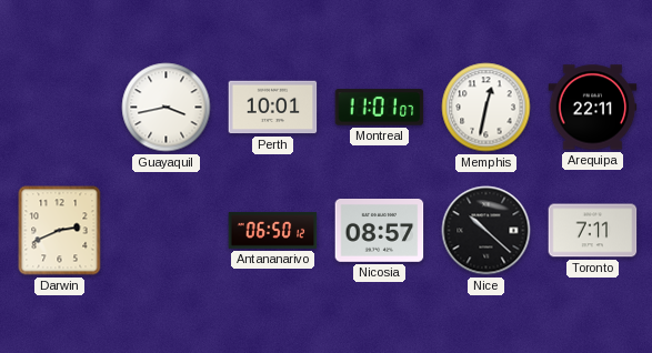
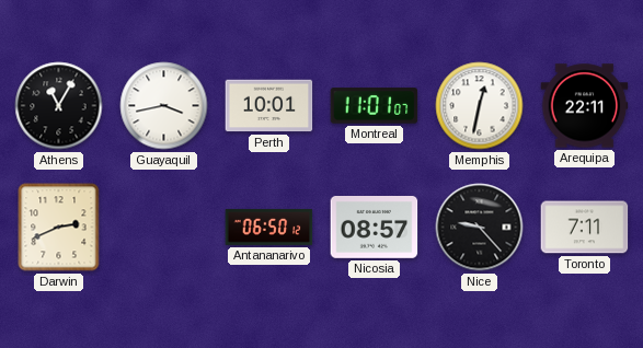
Athens: none -> 11:05 (59, 106)
Nice: 10:22 -> 9:23 (480, 228)
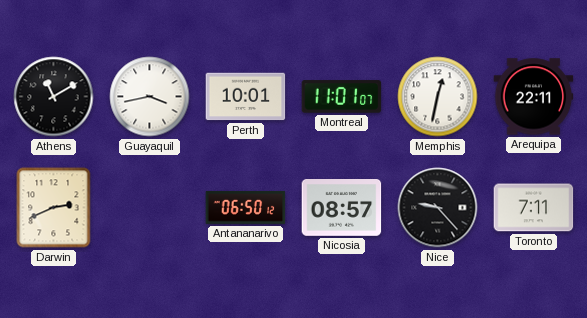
Athens: 11:05 -> 11:10 (54, 97)
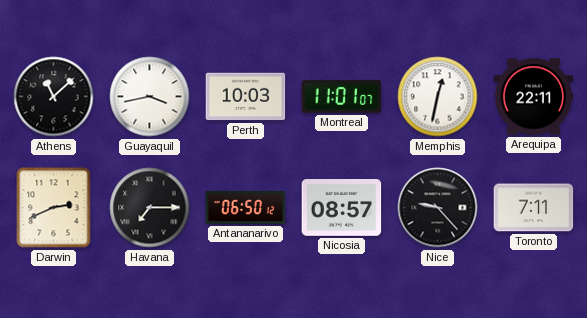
Athens: 11:10 -> 11:08 (54, 97)
Perth: 10:01 -> 10:03 (246, 97)
Havana: none -> 7:15 (150, 208)
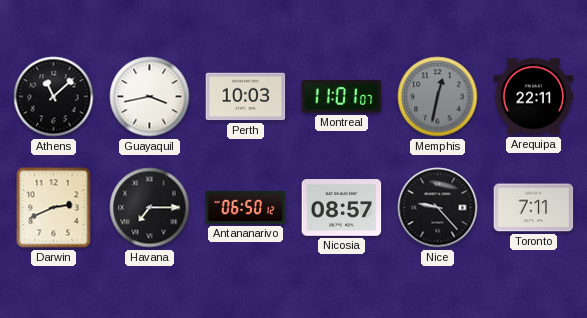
Memphis dial: white -> grey (438, 97)
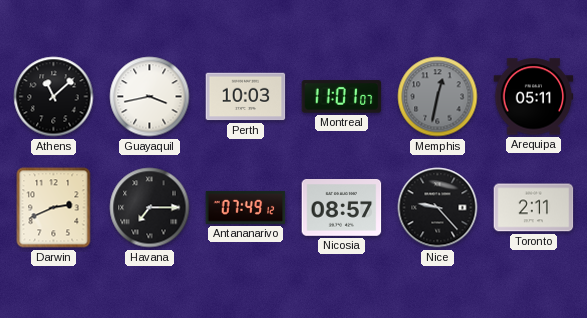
Arequipa: 22:11 -> 05:11 (534, 97)
Antananarivo: 06:50 -> 07:49 (246, 207)
Toronto: 7:11 -> 2:11 (534, 208)
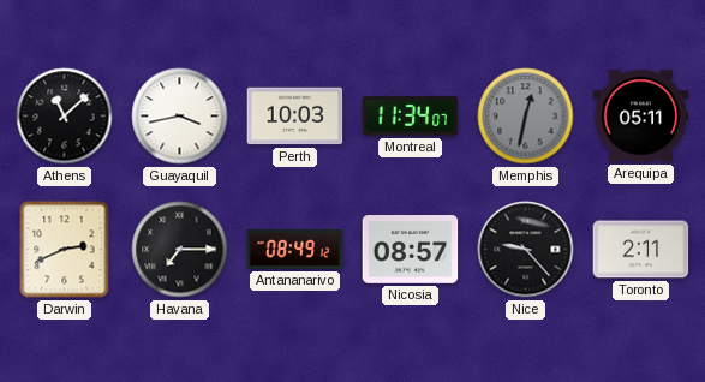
Montreal: 11:01 -> 11:34 (411, 117)
Antananarivo: 07:49 -> 08:49 (295, 249)
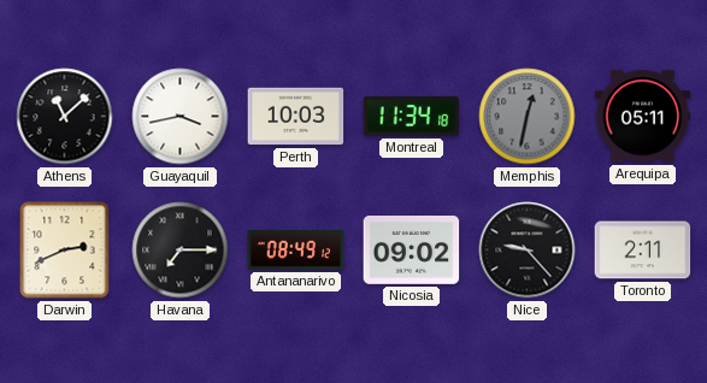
Montreal: 11:34:07 -> 11:34:18 (412, 117)
Nicosia: 08:57 -> 09:02 (412, 251)
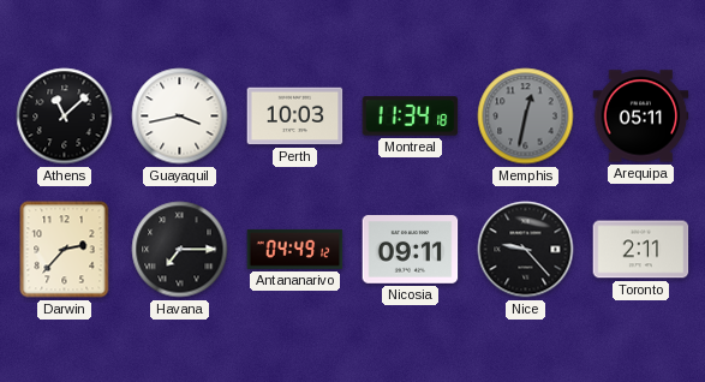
Darwin: 2:41 -> 2:37 (65, 250)
Antananarivo: 08:49 -> 04:49 (295, 249)
Nicosia: 09:02 -> 09:11 (411, 250)
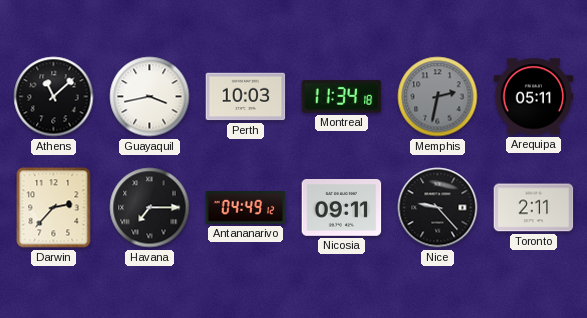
Memphis: 12:32 -> 2:32 (438, 97)
